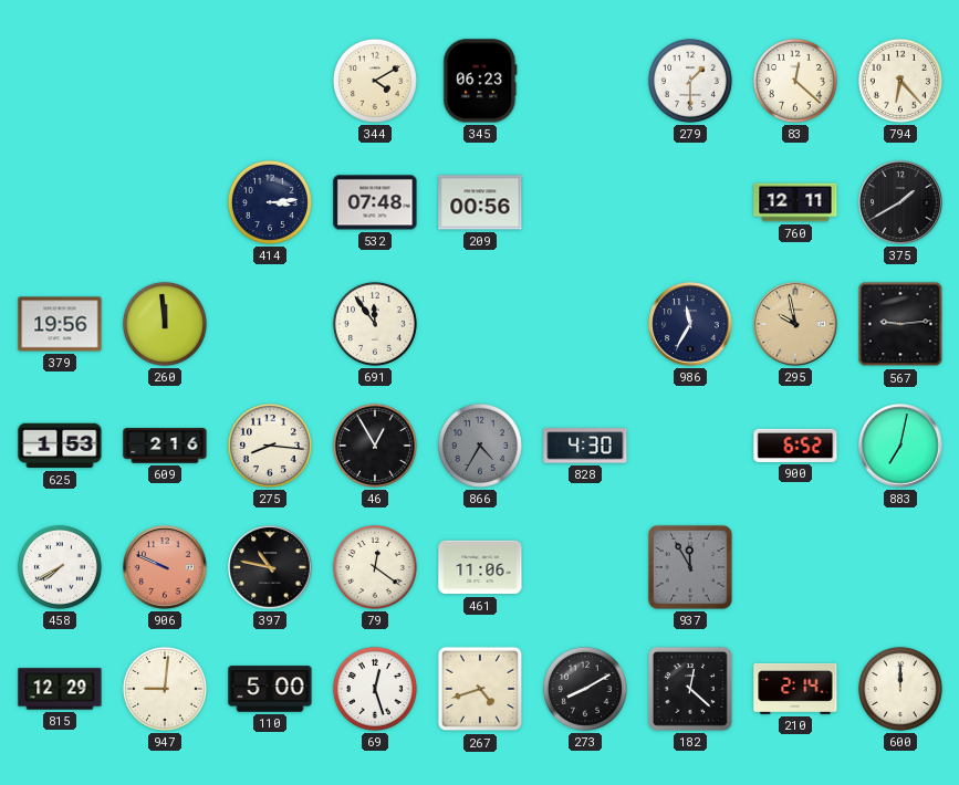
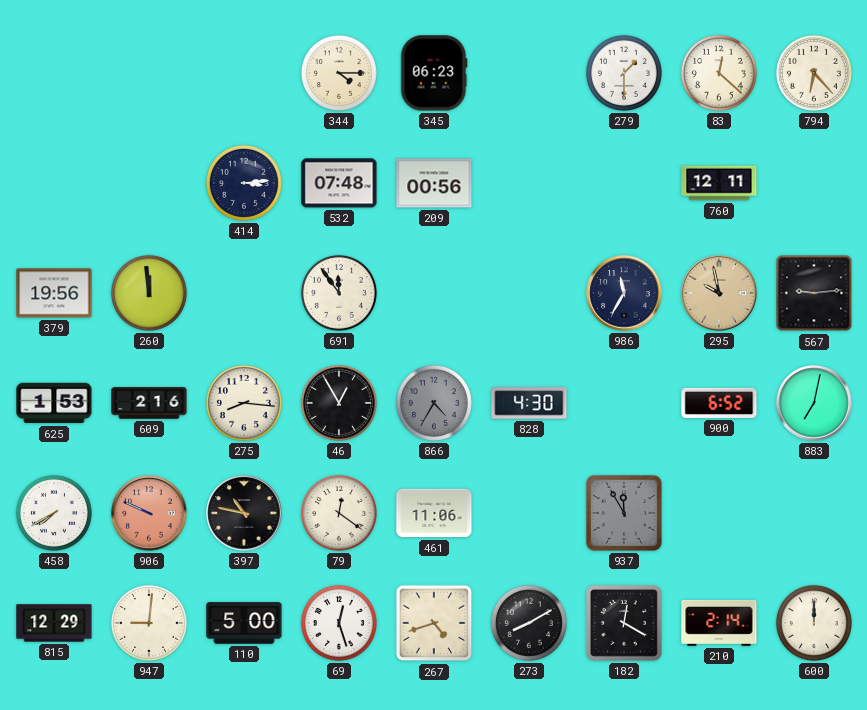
344: 4:10 -> 4:15 (339, 73)
375: 1:40 -> none (900, 202)
182: 12:22 -> 12:20 (624, 623)
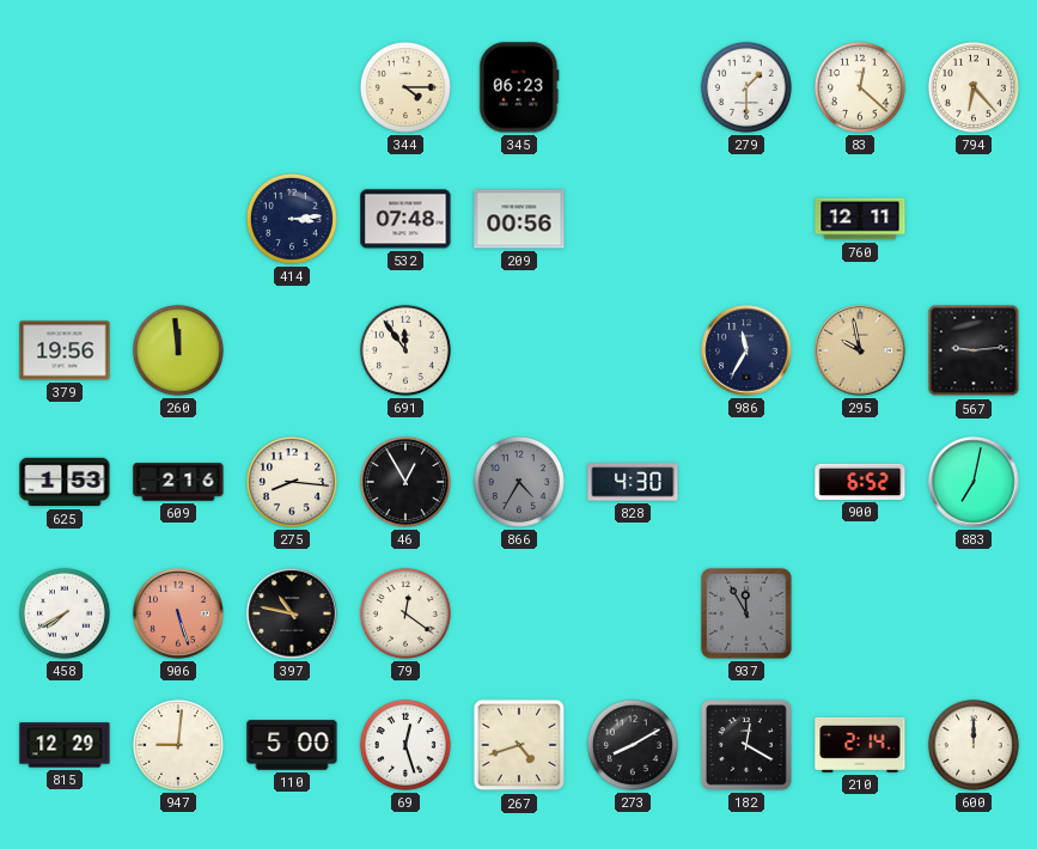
906: 9:49 -> 5:27 (178, 613)
461: 11:06 -> none (434, 513)
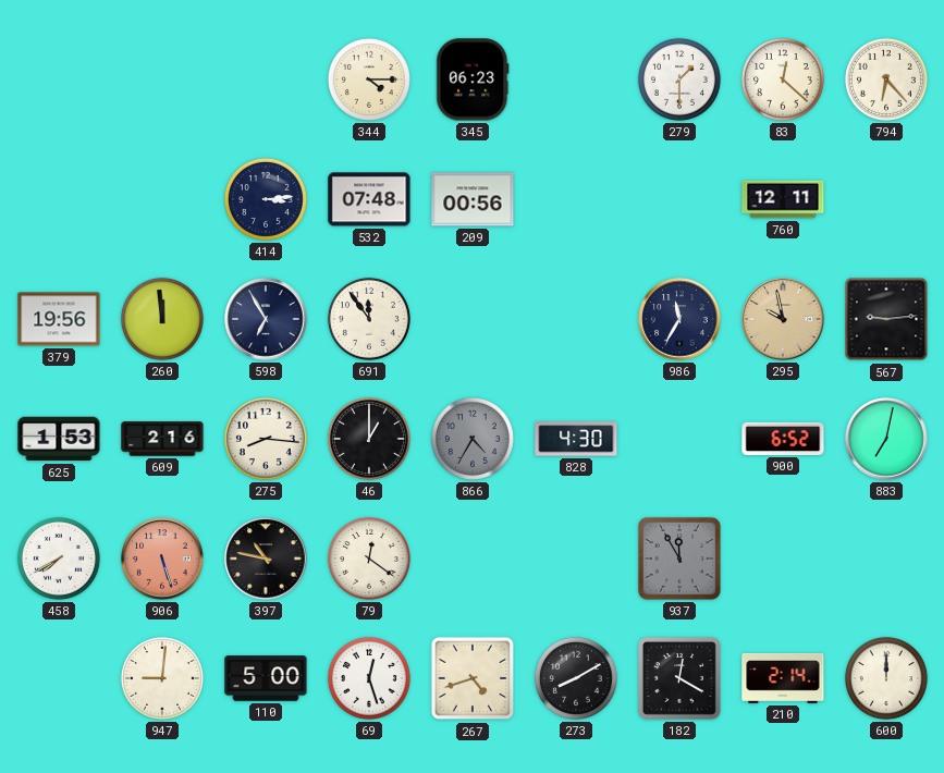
598: none -> 6:55 (266, 319)
46: 12:55 -> 1:00 (369, 439)
815: 12:29 -> none (65, 745)
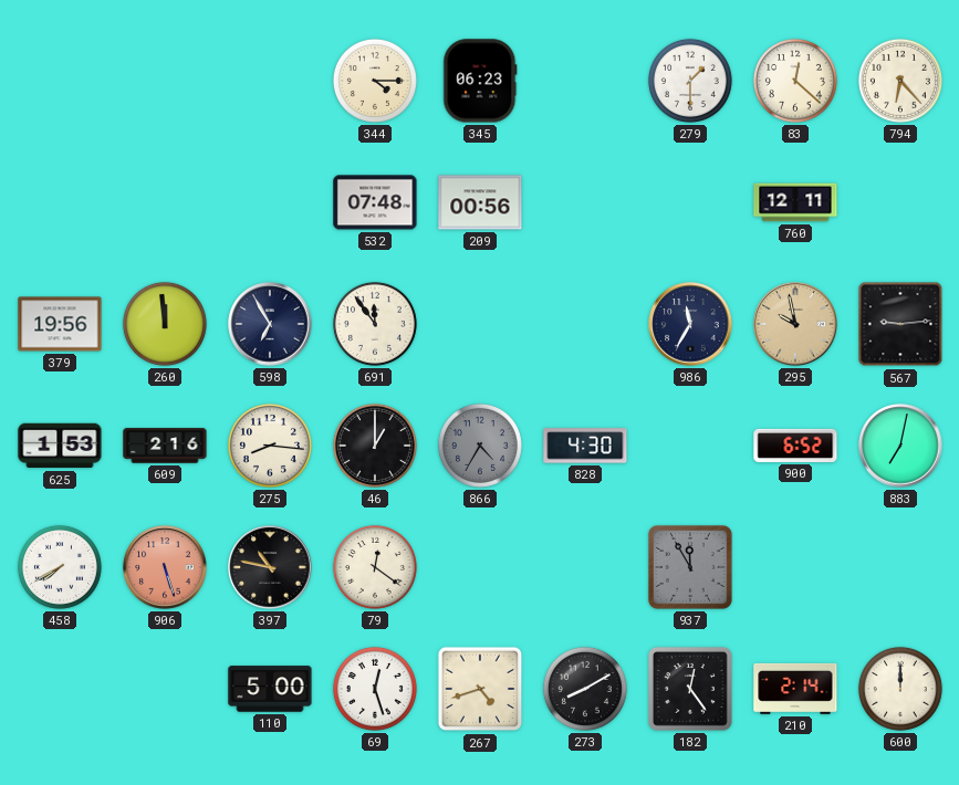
414: 3:14 -> none (266, 199)
947: 9:01 -> none (162, 678)
182: 12:20 -> 12:24 (690, 689)
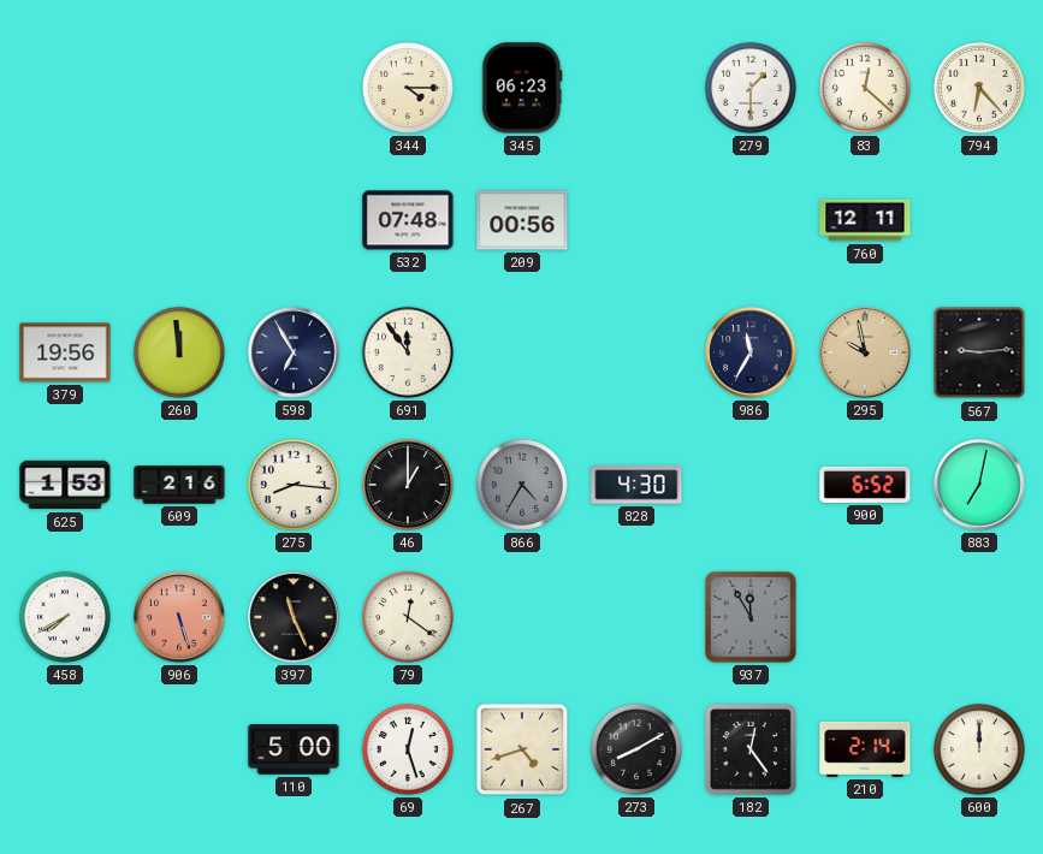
397: 10:47 -> 11:26 (294, 617)
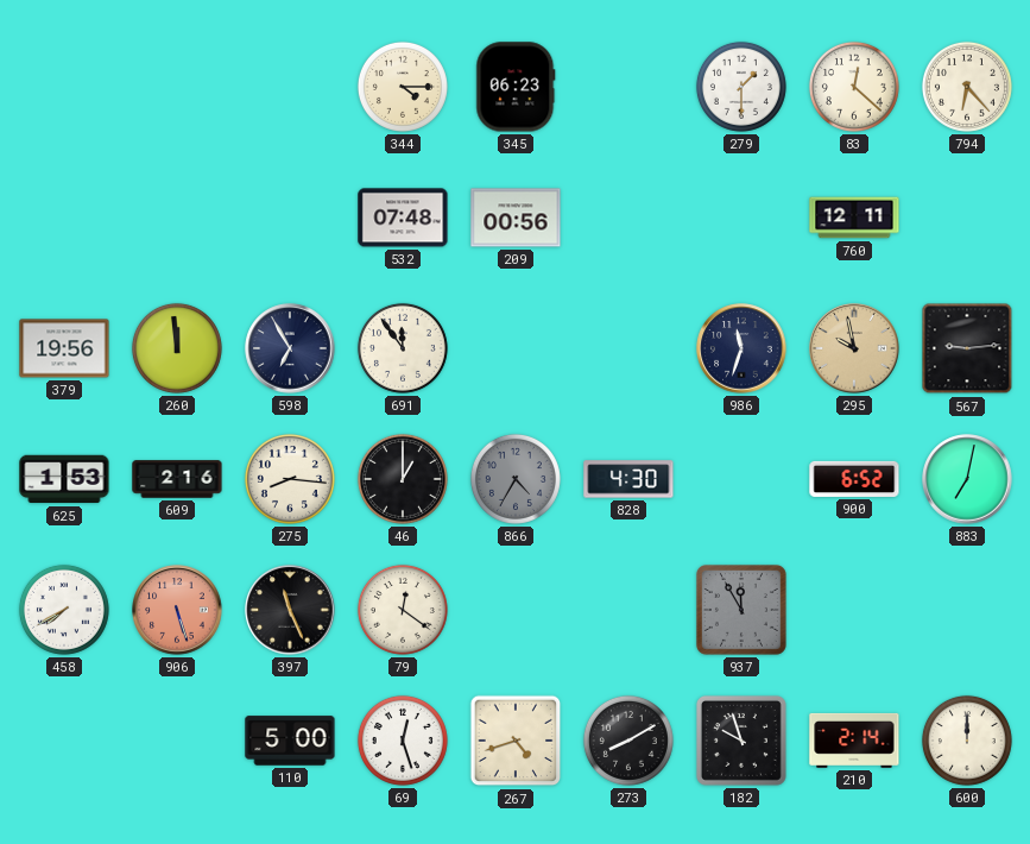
986: 11:35 -> 11:33 (741, 348)
182: 12:24 -> 9:57 (741, 741)
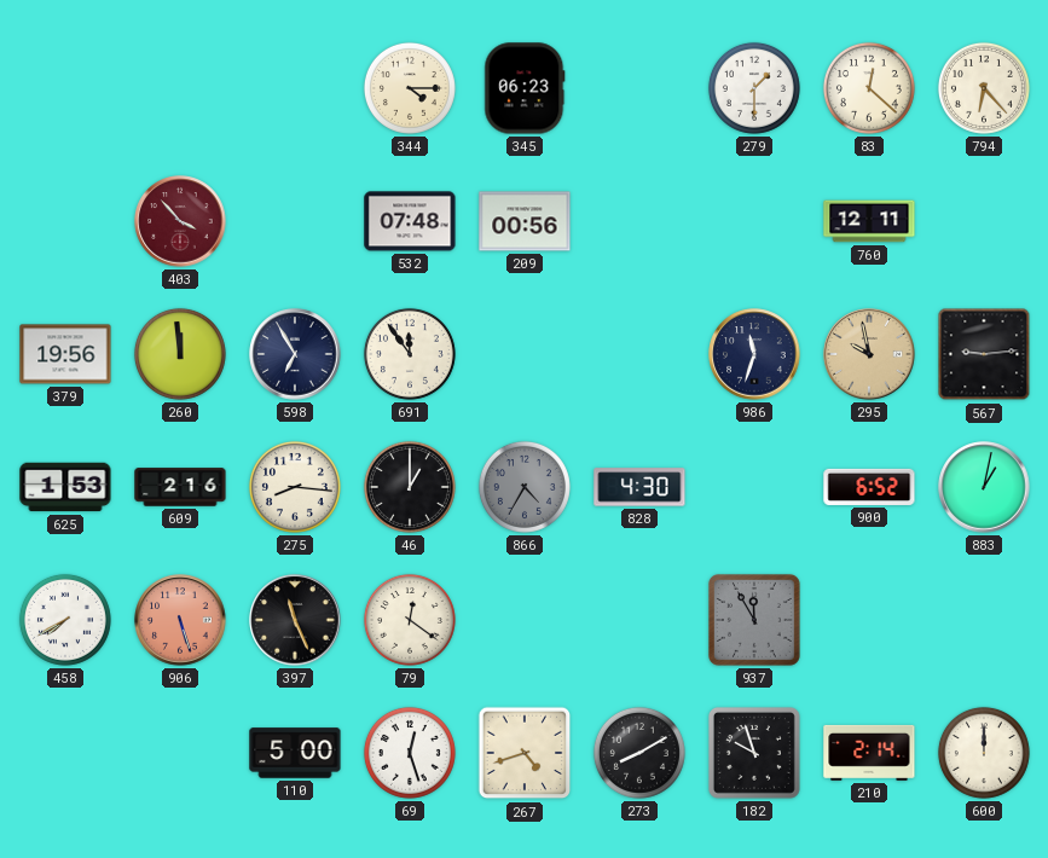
403: none -> 3:53 (180, 221)
883: 7:02 -> 1:02 (984, 487)
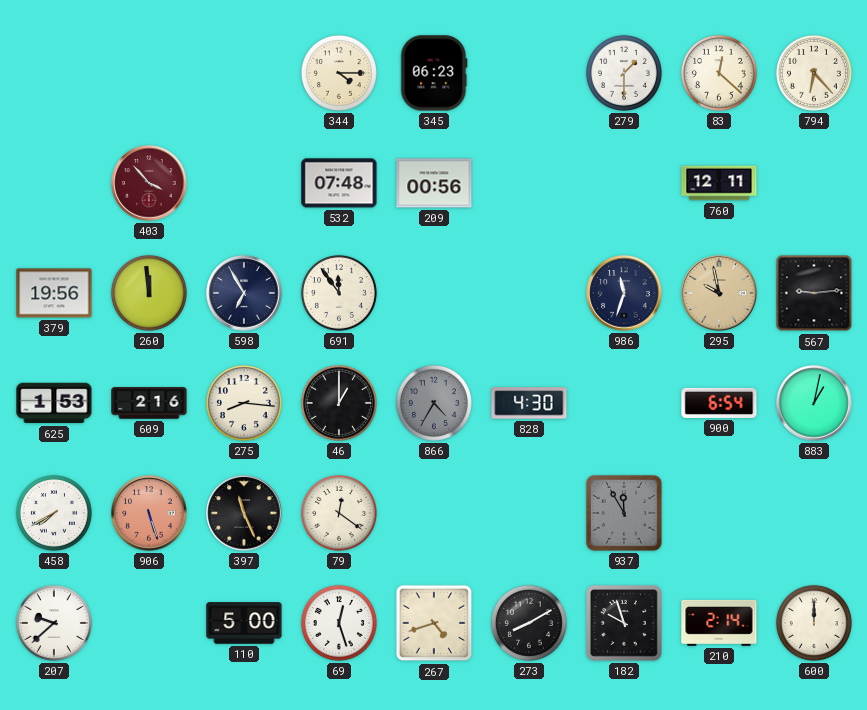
900: 6:52 -> 6:54 (719, 403)
207: none -> 9:38 (54, 623)
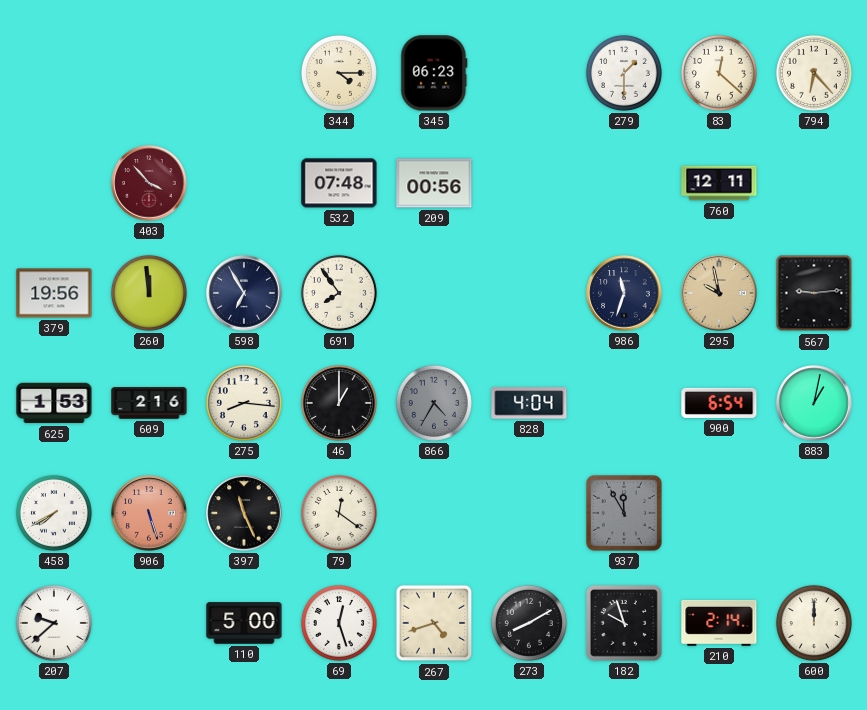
691: 11:54 -> 7:54 (339, 293)
828: 4:30 -> 4:04 (529, 403)
